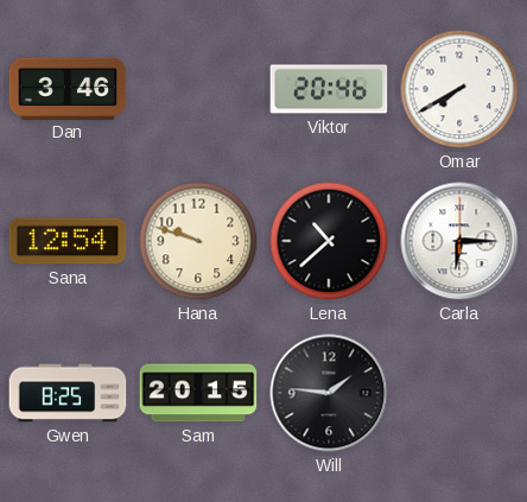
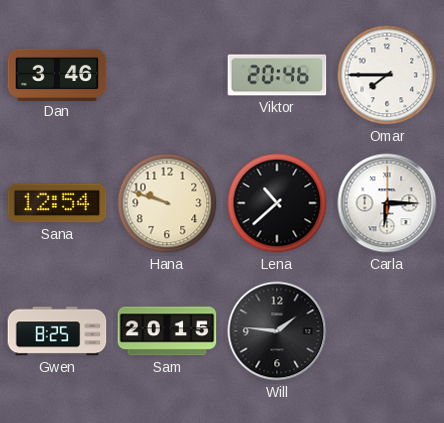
Omar: 7:40 -> 7:45 (387, 75)
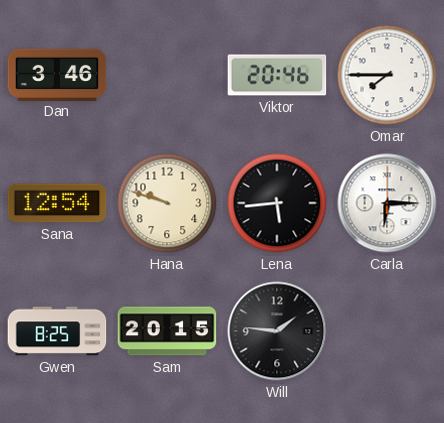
Lena: 10:38 -> 5:44 (277, 203)
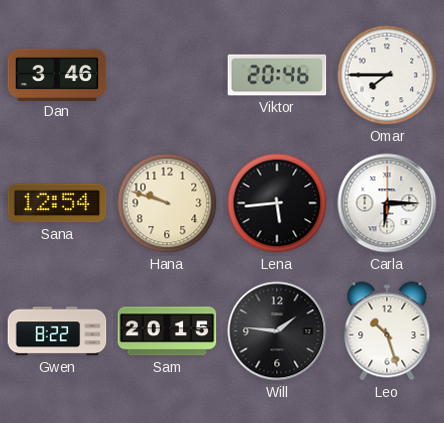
Gwen: 8:25 -> 8:22 (57, 331)
Leo: none -> 10:27 (387, 331)
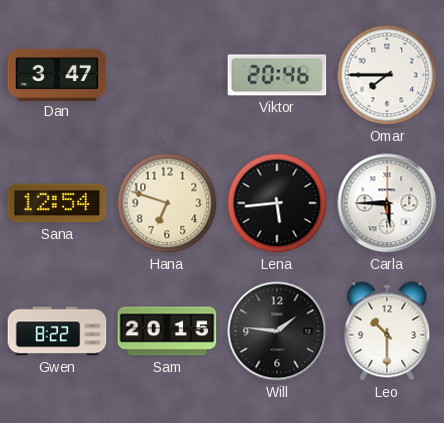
Dan: 3:46 -> 3:47 (57, 74)
Hana: 9:48 -> 6:48 (167, 203)
Carla: 6:15 -> 5:45 (387, 203)
Leo: 10:27 -> 10:30 (387, 331)
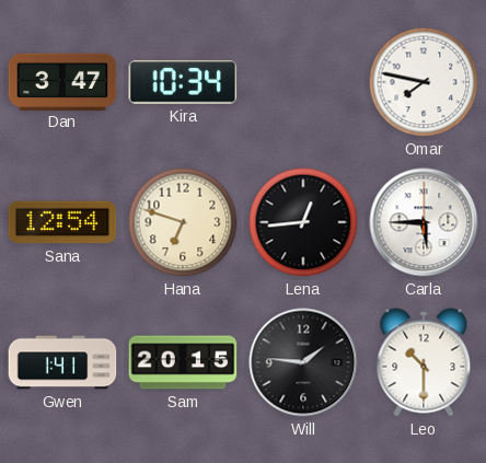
Kira: none -> 10:34 (183, 82)
Viktor: 20:46 -> none (277, 75)
Omar: 7:45 -> 7:47 (424, 82)
Lena: 5:44 -> 12:44 (303, 222)
Gwen: 8:22 -> 1:41 (62, 362)
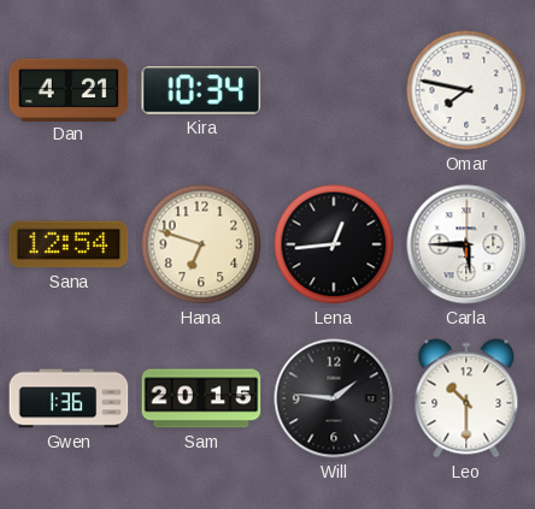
Dan: 3:47 -> 4:21 (69, 89)
Gwen: 1:41 -> 1:36 (69, 398)
